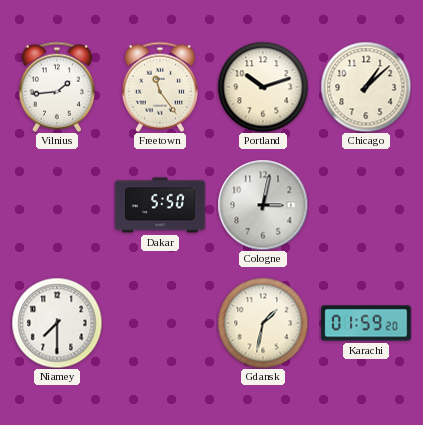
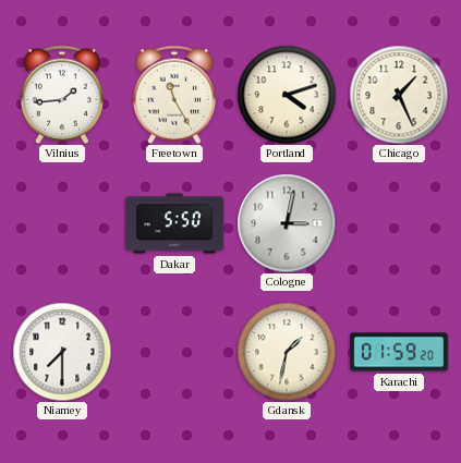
Freetown: 11:24 -> 11:25 (174, 95)
Portland: 10:12 -> 4:12 (287, 95)
Chicago: 1:08 -> 1:26 (399, 95)
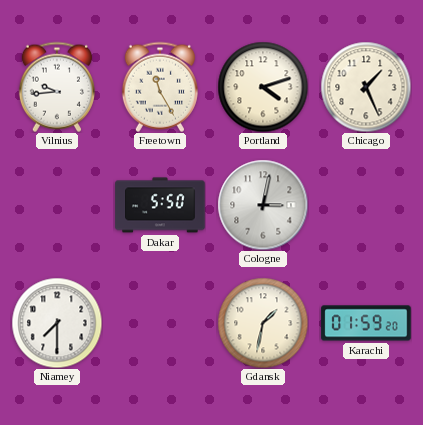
Vilnius: 1:44 -> 9:44 (57, 87)
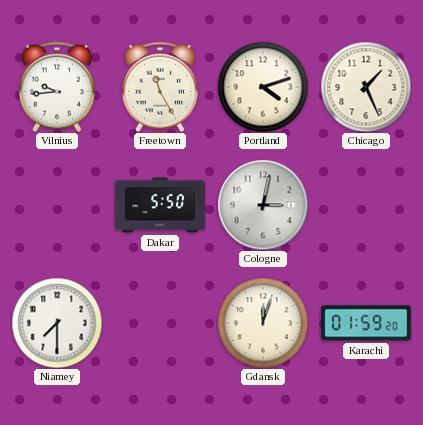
Gdansk: 1:32 -> 12:03 (263, 323)
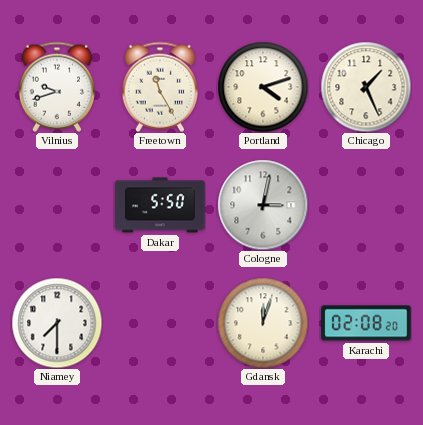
Vilnius: 9:44 -> 9:42 (57, 87)
Karachi: 01:59 -> 02:08 (366, 323)
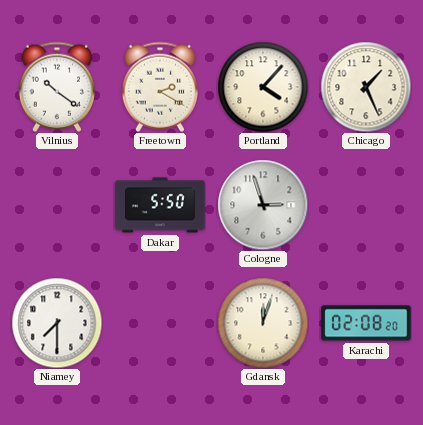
Vilnius: 9:42 -> 10:21 (57, 87)
Freetown: 11:25 -> 2:20 (160, 87)
Portland: 4:12 -> 4:07 (263, 87)
Cologne: 3:02 -> 2:57 (263, 205)
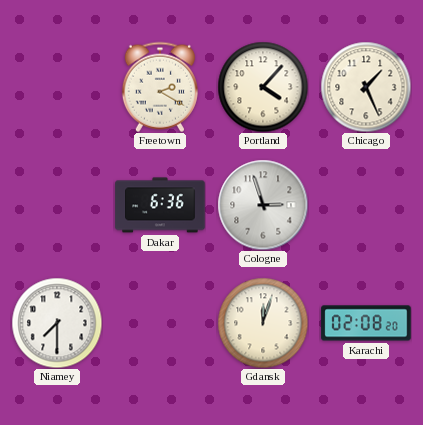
Vilnius: 10:21 -> none (57, 87)
Dakar: 5:50 -> 6:36 (160, 205)
